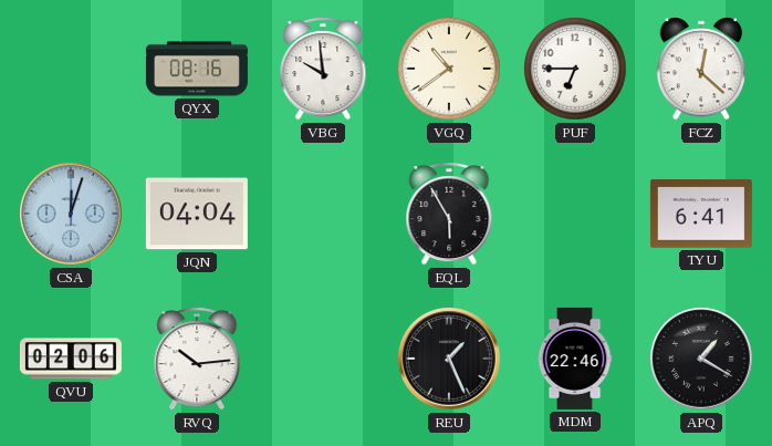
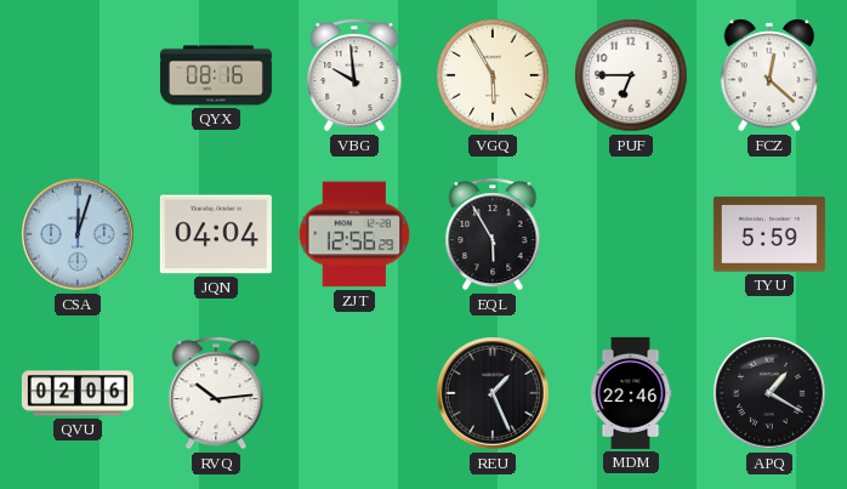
VGQ: 10:39 -> 5:55 (493, 75)
ZJT: none -> 12:56 (354, 234)
TYU: 6:41 -> 5:59 (769, 234)
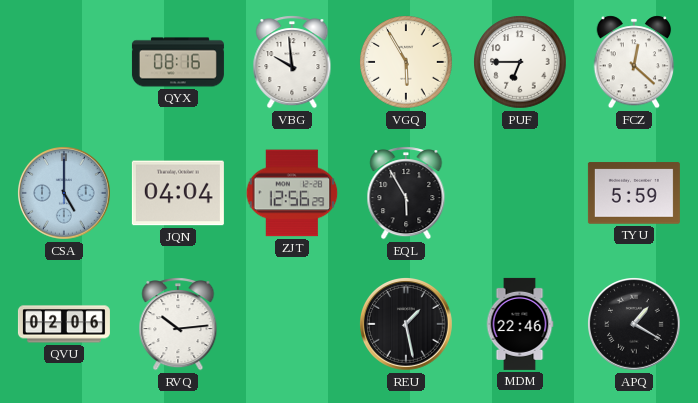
CSA: 12:03 -> 5:00 (65, 194)
REU: 1:26 -> 1:28 (407, 325)
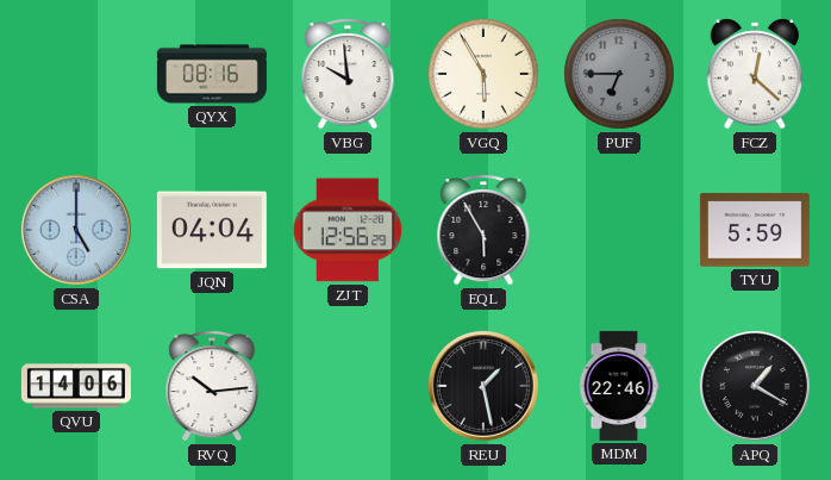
PUF dial: white -> grey (619, 74)
QVU: 02:06 -> 14:06 (76, 386)
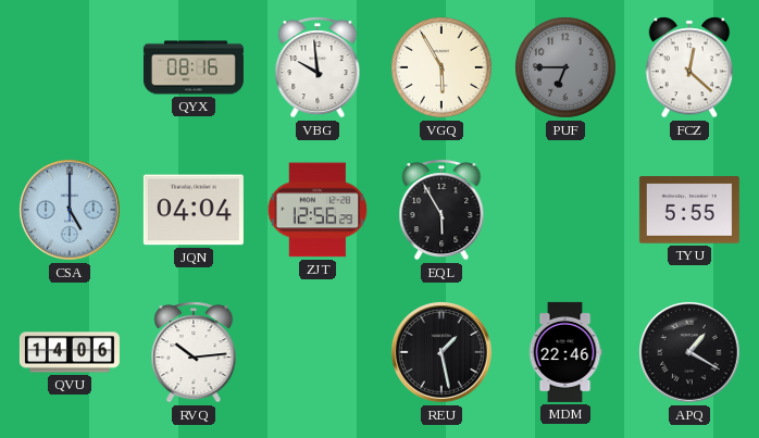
TYU: 5:59 -> 5:55 (689, 210)
